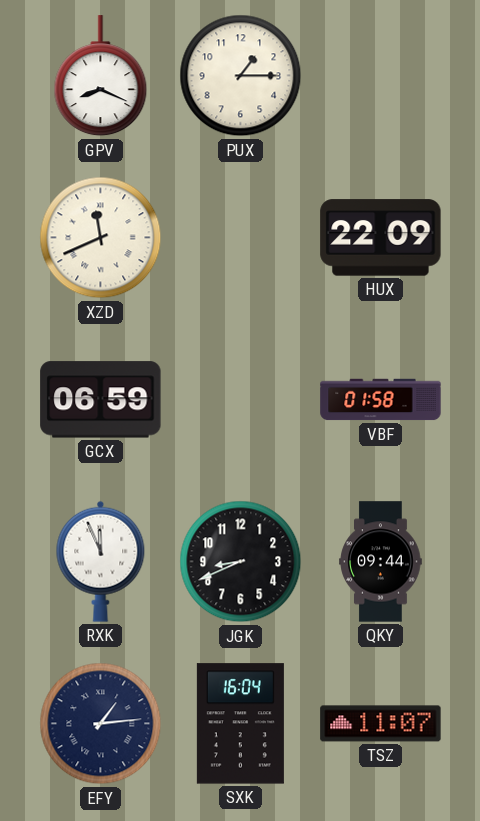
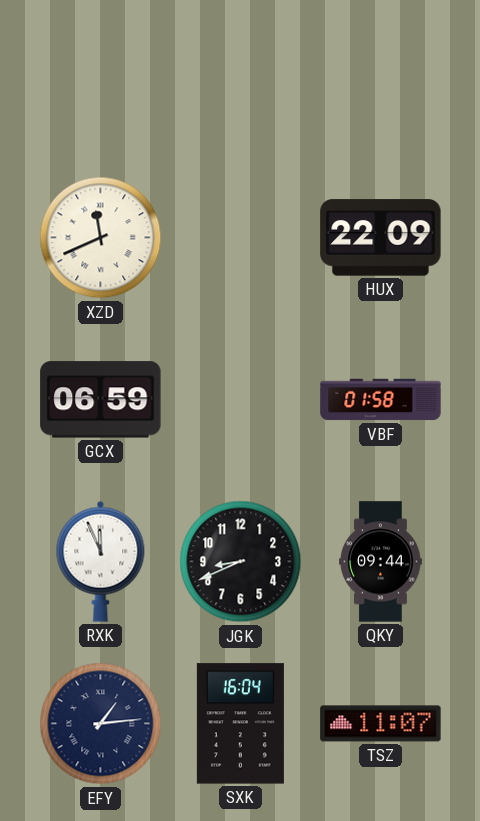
GPV: 8:19 -> none (101, 76)
PUX: 1:15 -> none (241, 76)
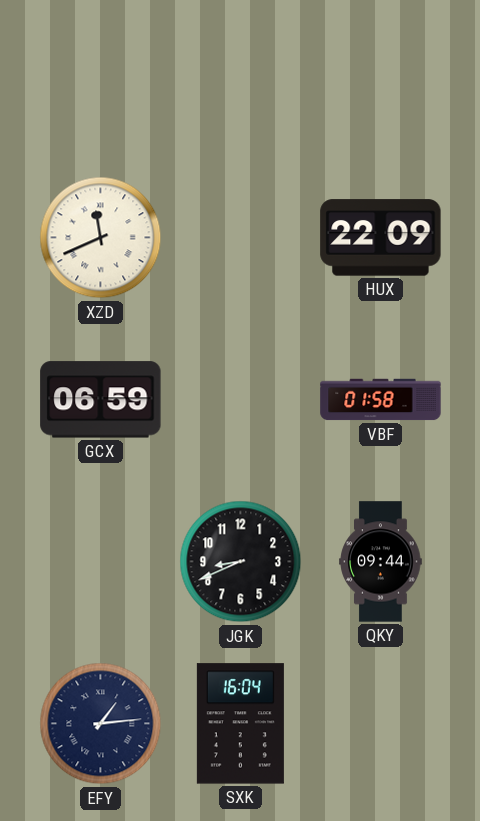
RXK: 11:56 -> none (101, 561)
TSZ: 11:07 -> none (381, 724)
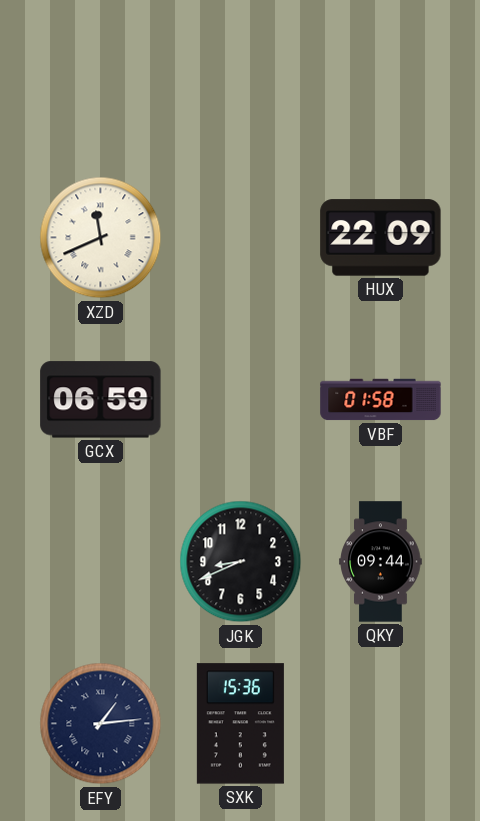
SXK: 16:04 -> 15:36 (240, 724)
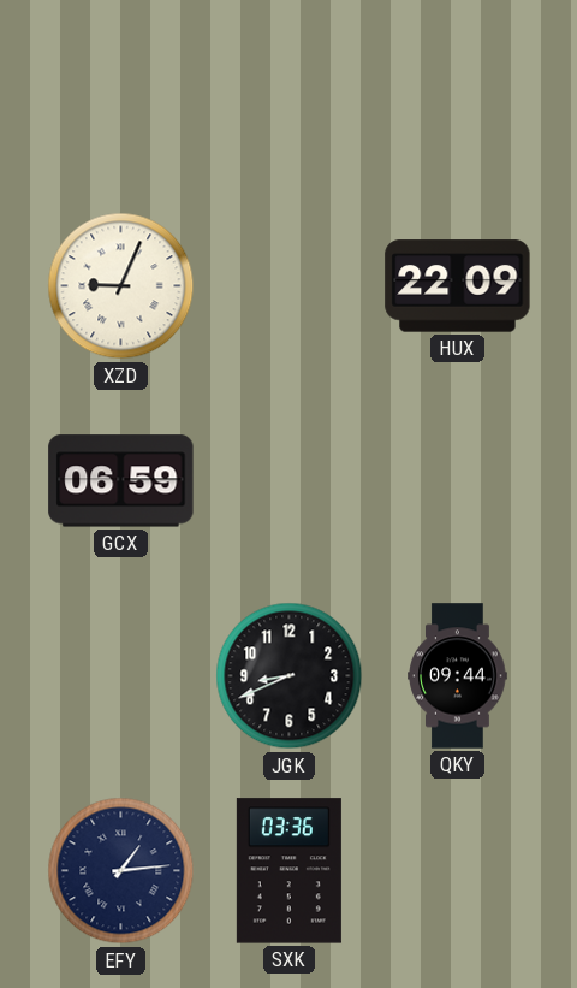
XZD: 11:41 -> 9:04 (121, 286)
VBF: 01:58 -> none (381, 400)
SXK: 15:36 -> 03:36 (288, 871)
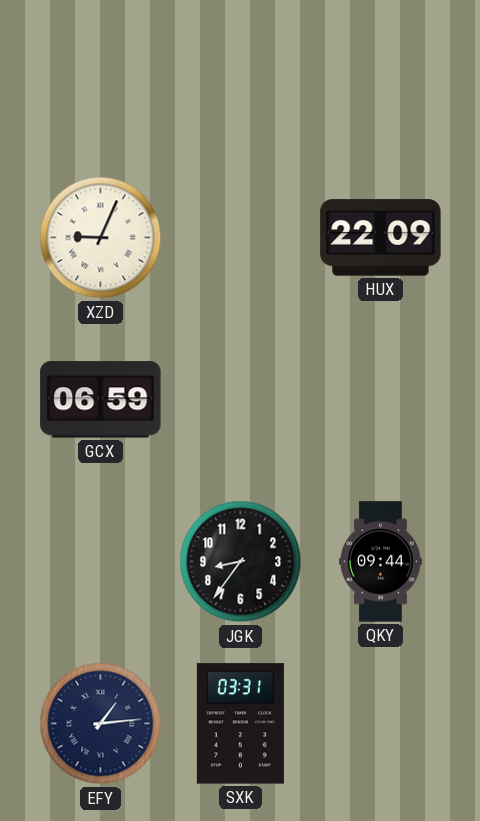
JGK: 8:41 -> 8:36 (241, 562)
SXK: 03:36 -> 03:31 (240, 724)
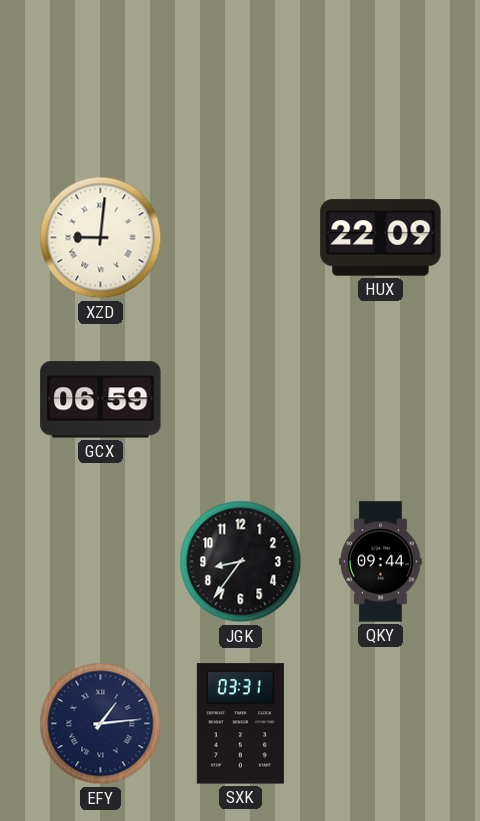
XZD: 9:04 -> 9:01 (101, 238)
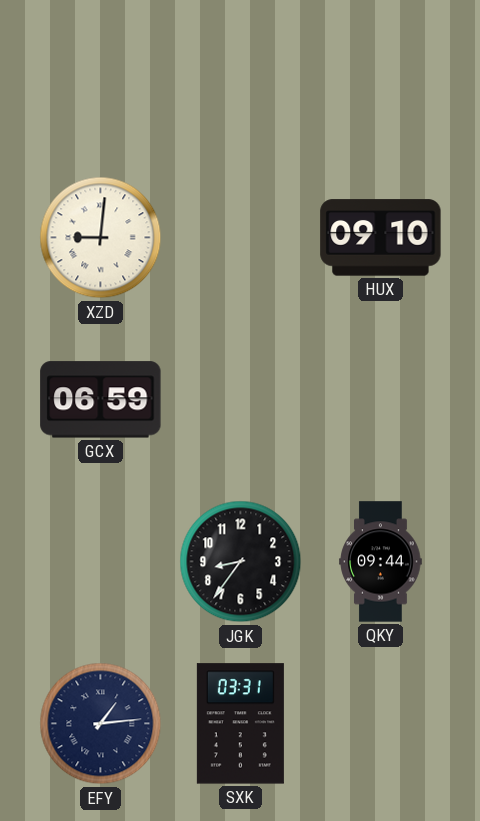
HUX: 22:09 -> 09:10 (381, 238)
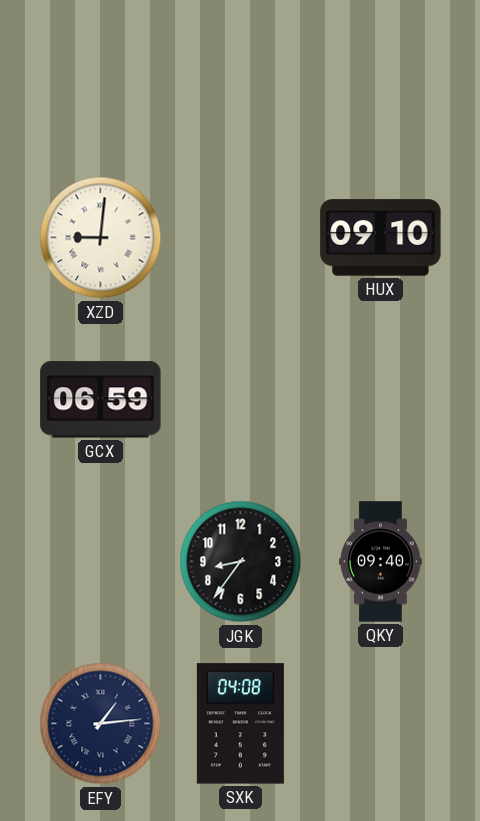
QKY: 09:44 -> 09:40 (381, 562)
SXK: 03:31 -> 04:08 (240, 724)
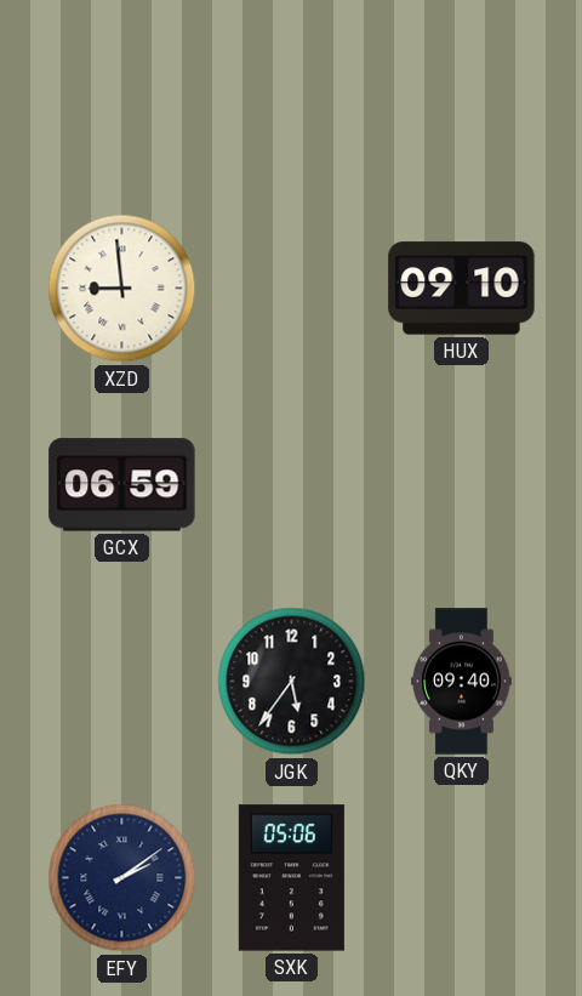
XZD: 9:01 -> 8:59 (122, 289)
JGK: 8:36 -> 5:36 (292, 682)
EFY: 1:14 -> 2:09 (122, 878)
SXK: 04:08 -> 05:06 (291, 878)
